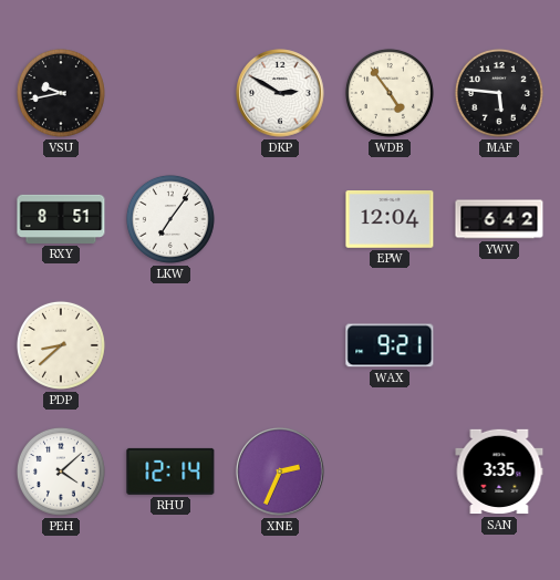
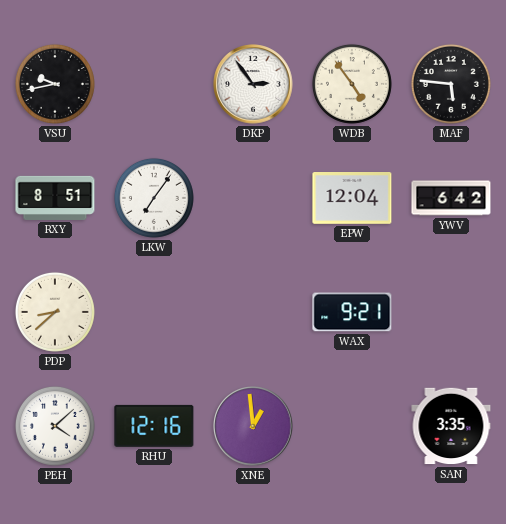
DKP: 2:50 -> 2:54 (253, 84)
RHU: 12:14 -> 12:16 (154, 426)
XNE: 2:34 -> 12:59 (253, 426)
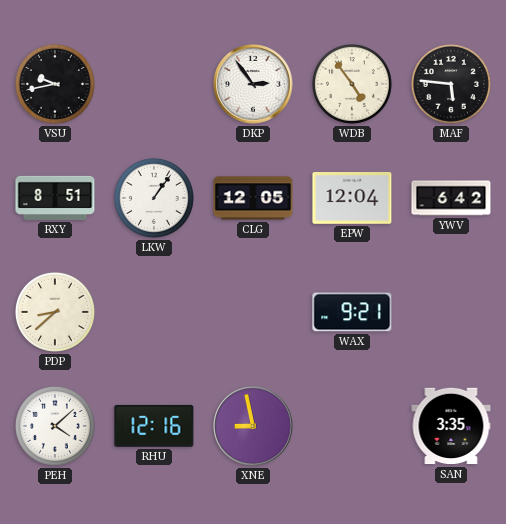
LKW: 7:06 -> 1:06 (154, 198)
CLG: none -> 12:05 (253, 198)
XNE: 12:59 -> 8:58 (253, 426)
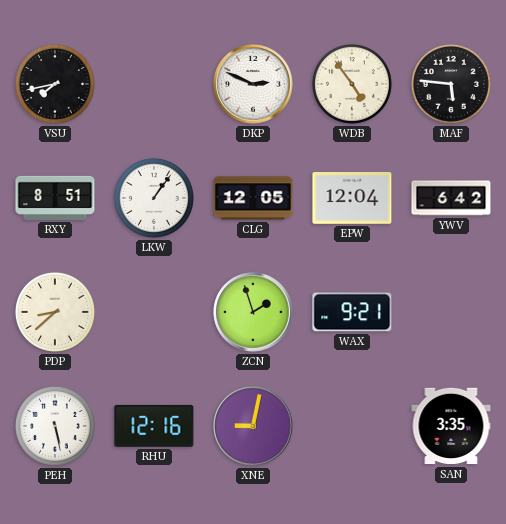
VSU: 9:43 -> 7:43 (55, 84)
DKP: 2:54 -> 2:49 (253, 84)
ZCN: none -> 1:57 (253, 312)
PEH: 4:08 -> 5:28 (55, 426)
XNE: 8:58 -> 9:02 (253, 426)
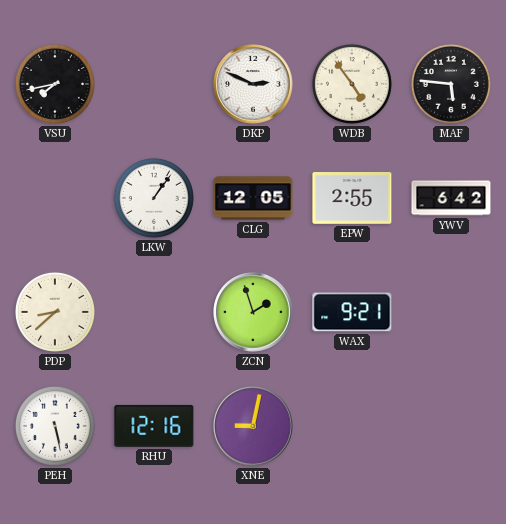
RXY: 8:51 -> none (55, 198)
EPW: 12:04 -> 2:55 (352, 199)
SAN: 3:35 -> none (451, 426)
